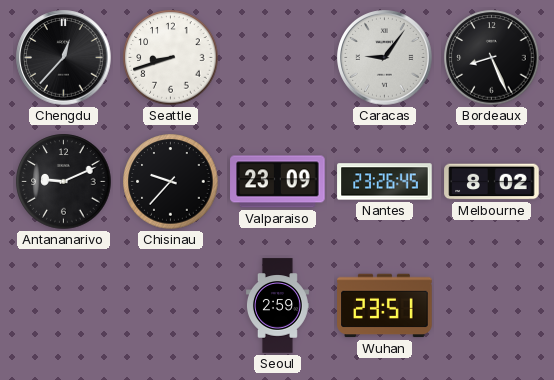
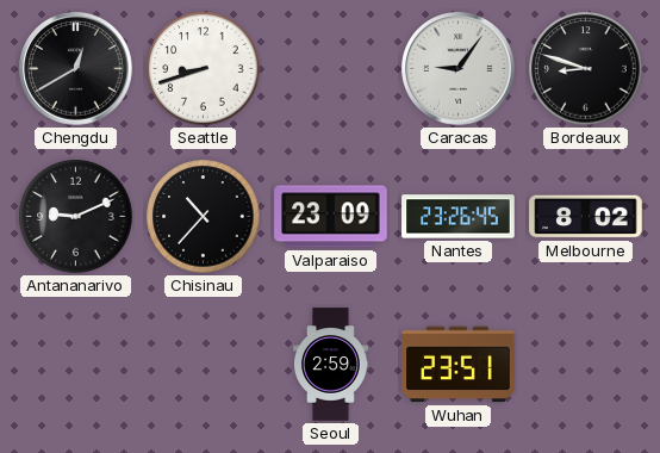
Chengdu: 12:37 -> 12:40 (76, 69)
Bordeaux: 8:26 -> 8:48 (586, 69)
Chisinau: 9:37 -> 10:37 (204, 217)
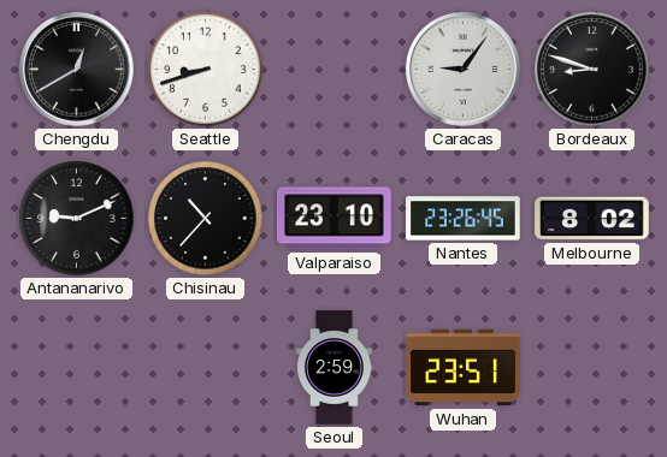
Valparaiso: 23:09 -> 23:10 (335, 219)
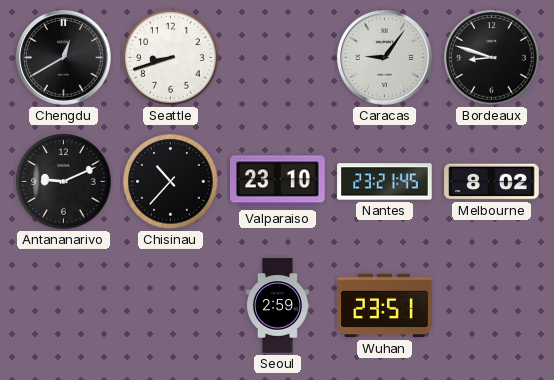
Nantes: 23:26 -> 23:21 (385, 182)
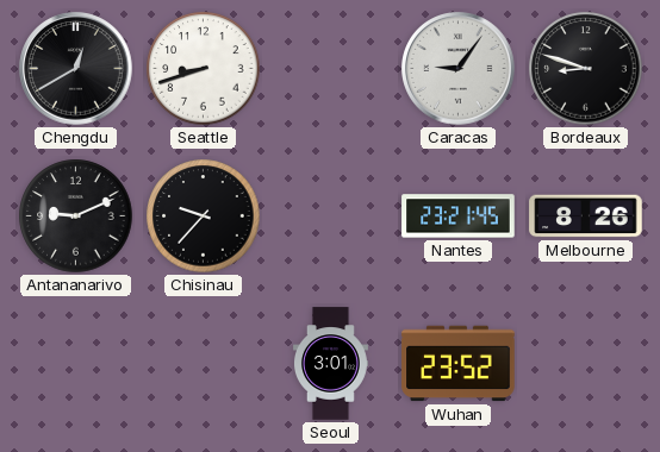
Chisinau: 10:37 -> 9:37 (204, 216)
Valparaiso: 23:10 -> none (278, 182)
Melbourne: 8:02 -> 8:26 (586, 216)
Seoul: 2:59 -> 3:01 (330, 364)
Wuhan: 23:51 -> 23:52 (459, 364)
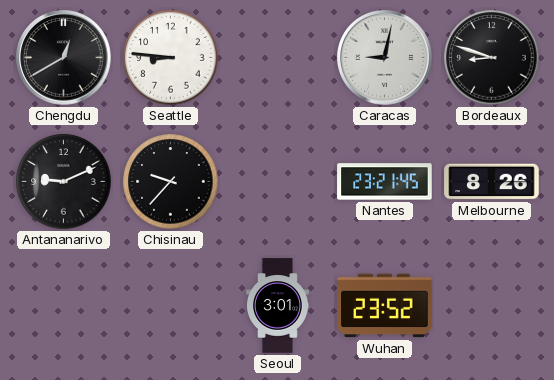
Seattle: 8:42 -> 8:46 (171, 58)
Caracas: 9:06 -> 9:02 (385, 58)
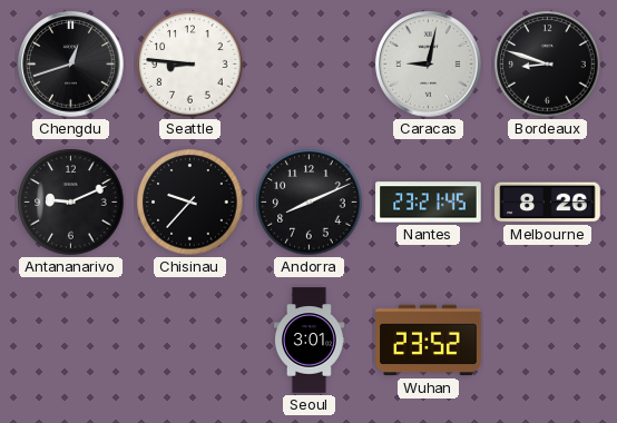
Chengdu: 12:40 -> 12:42 (71, 65)
Andorra: none -> 8:11 (310, 203)
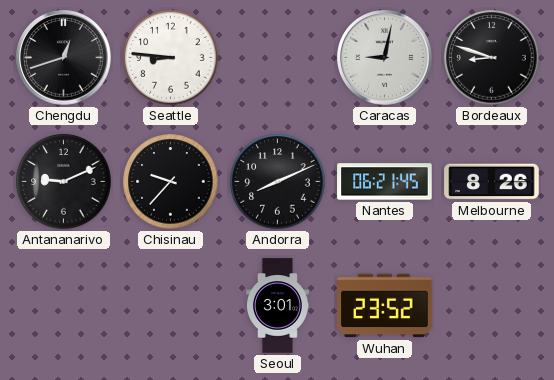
Nantes: 23:21 -> 06:21 (385, 182)
